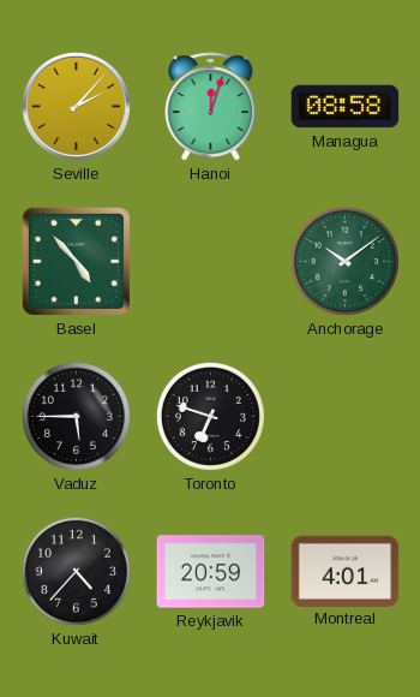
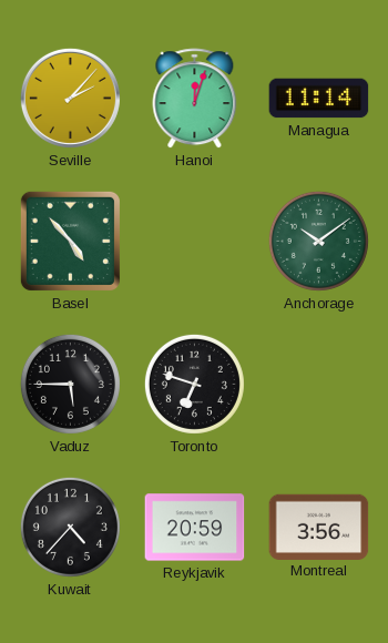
Managua: 08:58 -> 11:14 (319, 99)
Montreal: 4:01 -> 3:56 (319, 527)
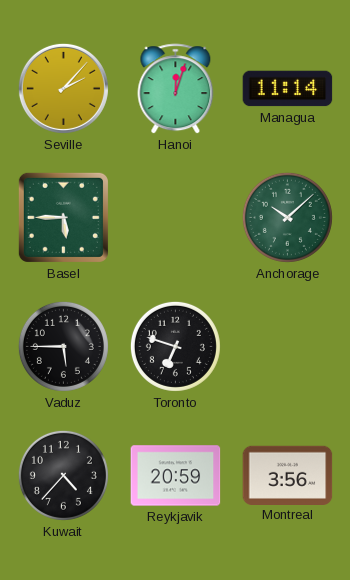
Basel: 4:53 -> 5:45 (63, 217)
Anchorage: 10:09 -> 10:08 (287, 217)
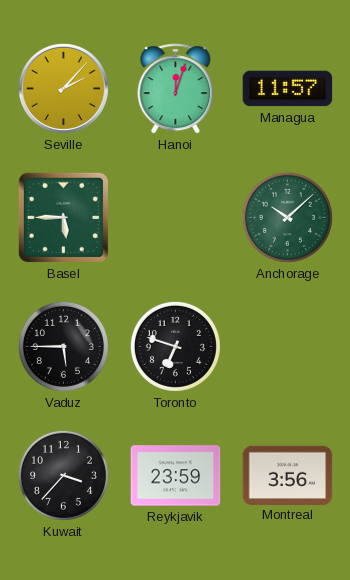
Managua: 11:14 -> 11:57 (288, 89)
Kuwait: 4:37 -> 3:37 (63, 475)
Reykjavik: 20:59 -> 23:59 (176, 476)
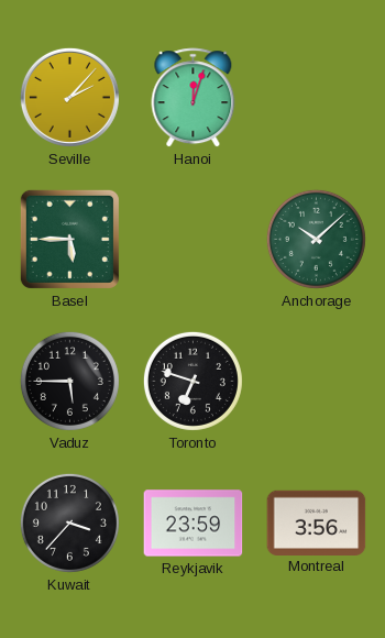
Managua: 11:57 -> none (288, 89)
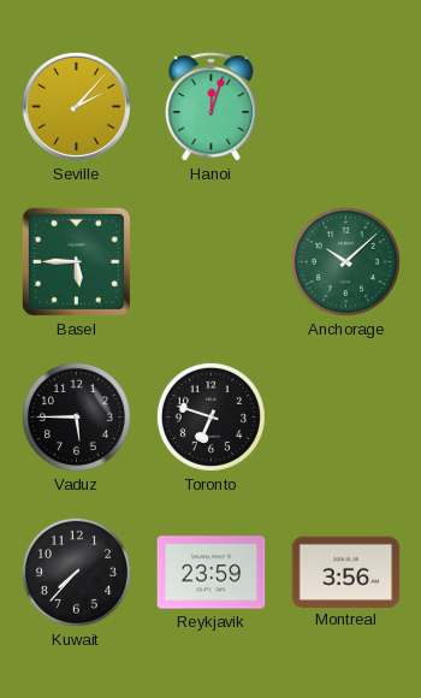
Kuwait: 3:37 -> 7:37 (76, 572)
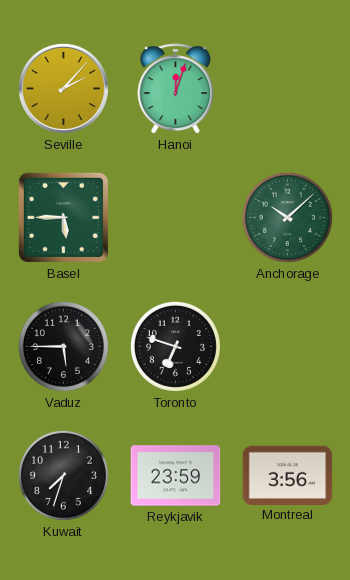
Kuwait: 7:37 -> 7:33 (63, 475)
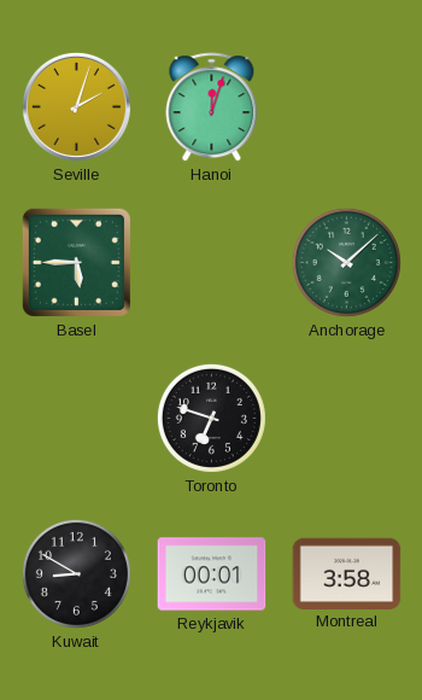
Seville: 2:07 -> 2:03 (76, 106)
Vaduz: 5:45 -> none (63, 346)
Kuwait: 7:33 -> 8:50 (76, 573)
Reykjavik: 23:59 -> 00:01 (212, 574)
Montreal: 3:56 -> 3:58 (347, 573)
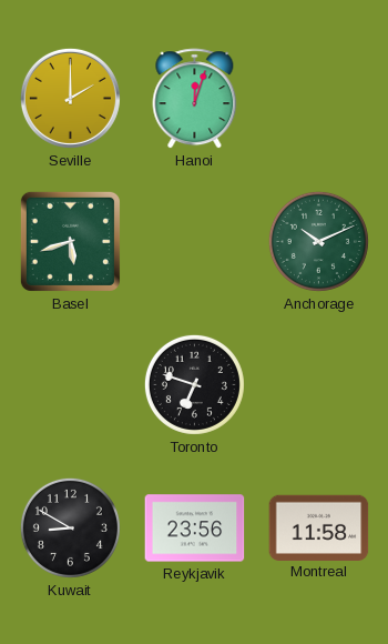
Seville: 2:03 -> 2:00 (70, 98)
Basel: 5:45 -> 5:42 (70, 241)
Anchorage: 10:08 -> 10:11 (318, 241)
Reykjavik: 00:01 -> 23:56 (195, 529)
Montreal: 3:58 -> 11:58 (319, 527)
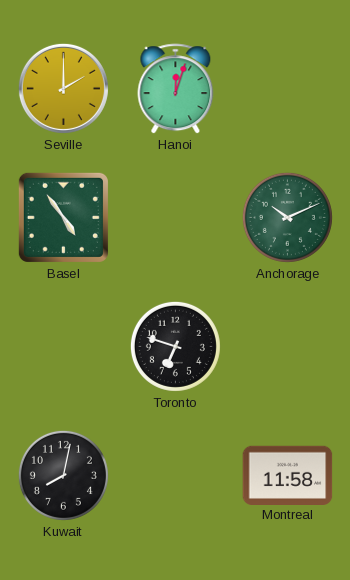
Basel: 5:42 -> 4:54 (63, 217)
Kuwait: 8:50 -> 8:02 (63, 475)
Reykjavik: 23:56 -> none (195, 529)
